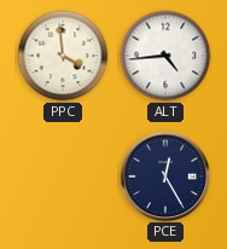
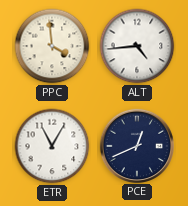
ETR: none -> 11:05 (52, 146)
PCE: 12:25 -> 12:41 (136, 145)
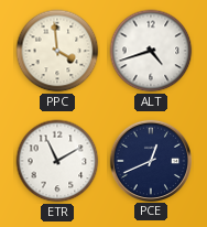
ALT: 4:44 -> 4:42 (151, 51)
ETR: 11:05 -> 11:10 (57, 161)
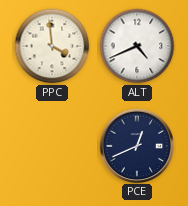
ALT: 4:42 -> 4:41 (137, 46)
ETR: 11:10 -> none (57, 161)
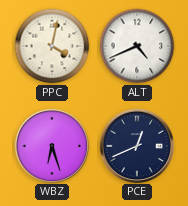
PPC: 3:59 -> 4:02 (52, 46)
WBZ: none -> 6:27 (51, 145)
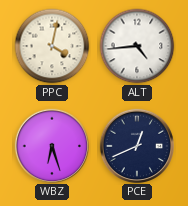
ALT: 4:41 -> 4:44 (137, 46)
